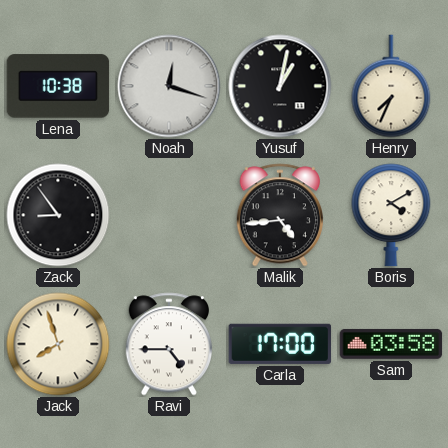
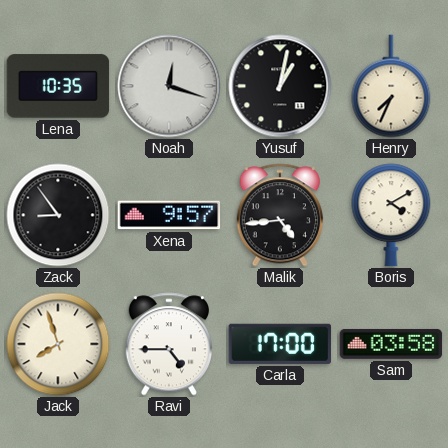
Lena: 10:38 -> 10:35 (58, 86)
Xena: none -> 9:57 (169, 215)
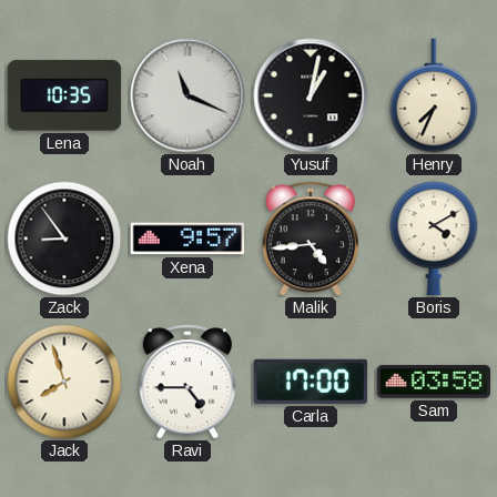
Noah: 12:18 -> 11:19 (187, 95)
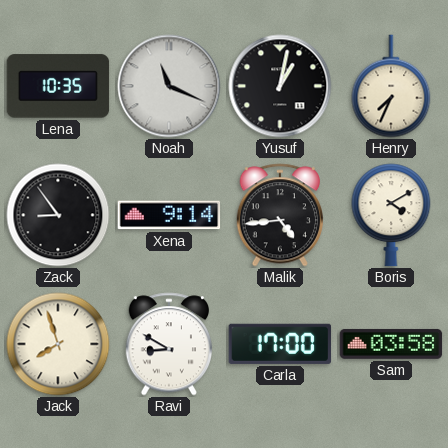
Xena: 9:57 -> 9:14 (169, 215)
Ravi: 4:45 -> 8:50 (168, 344)
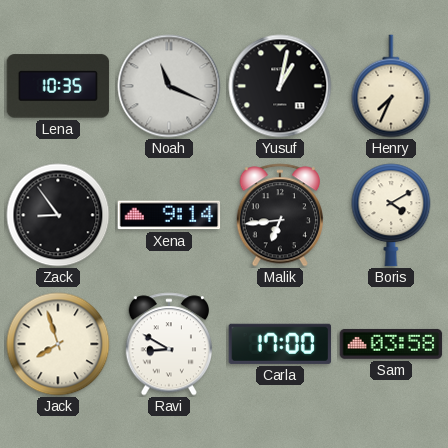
Malik: 4:44 -> 6:44 (279, 215)
